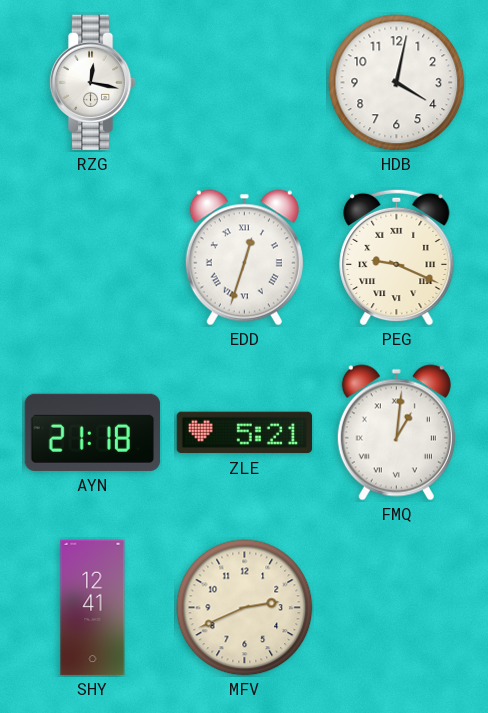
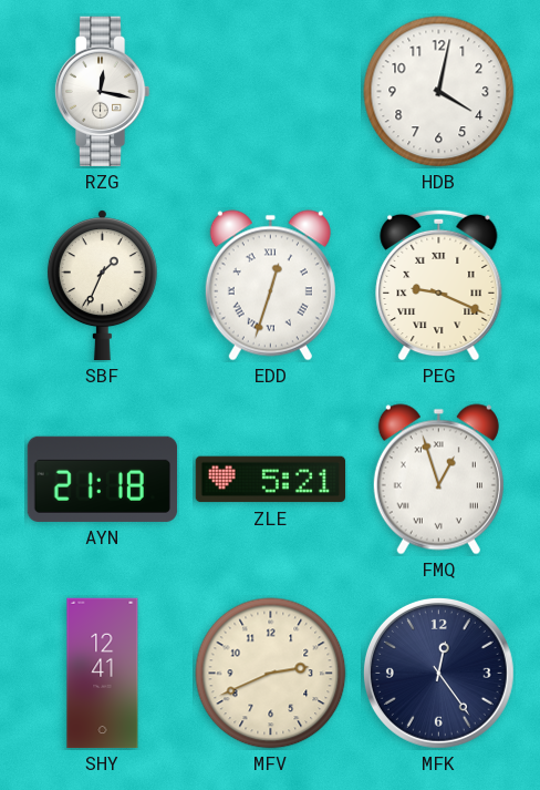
SBF: none -> 1:34 (102, 286)
FMQ: 1:01 -> 12:57 (438, 480)
MFK: none -> 12:24 (438, 673)
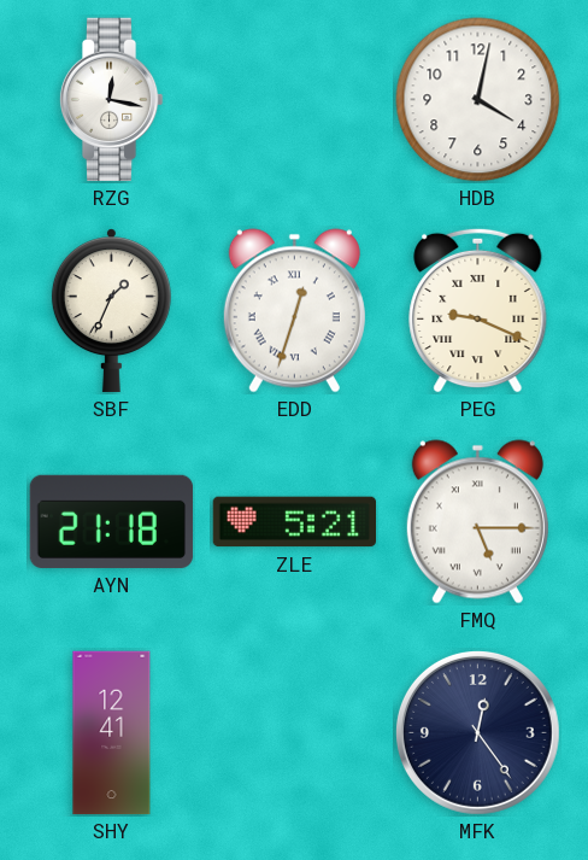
FMQ: 12:57 -> 5:15 (477, 522)
MFV: 2:41 -> none (271, 674)
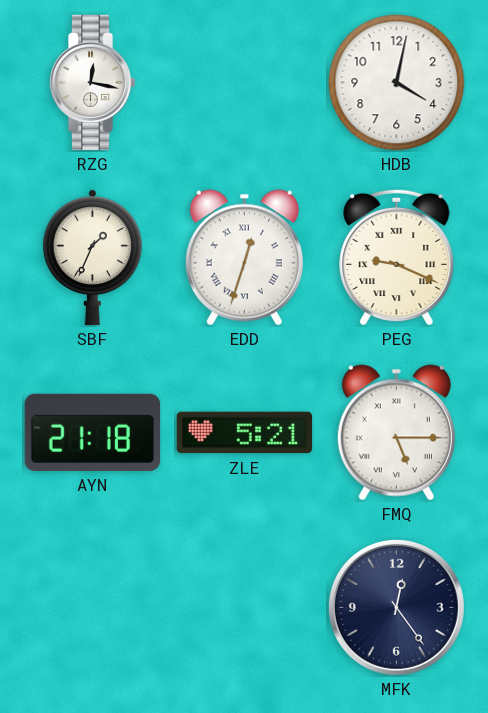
SHY: 12:41 -> none (112, 733)
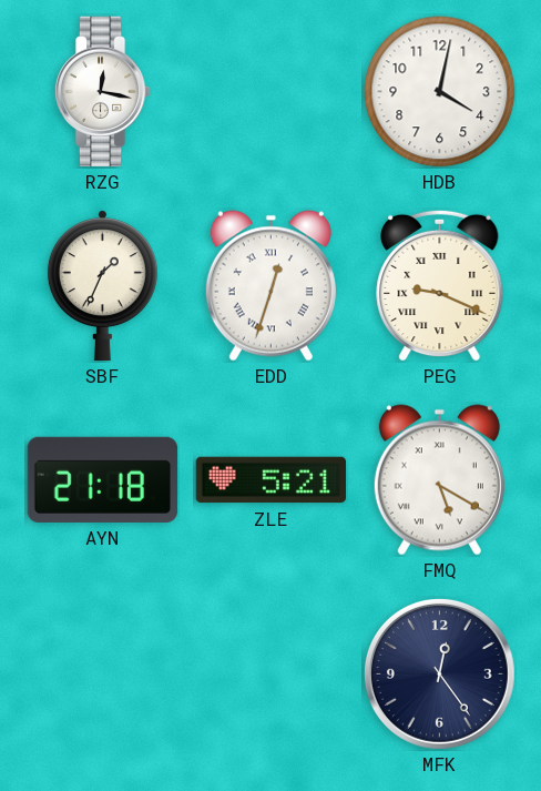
FMQ: 5:15 -> 5:20 (439, 480)
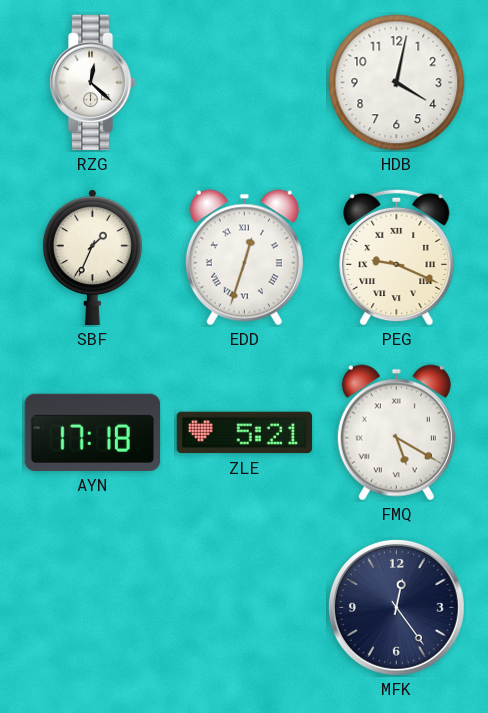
RZG: 12:17 -> 12:22 (92, 83)
AYN: 21:18 -> 17:18 (93, 432)
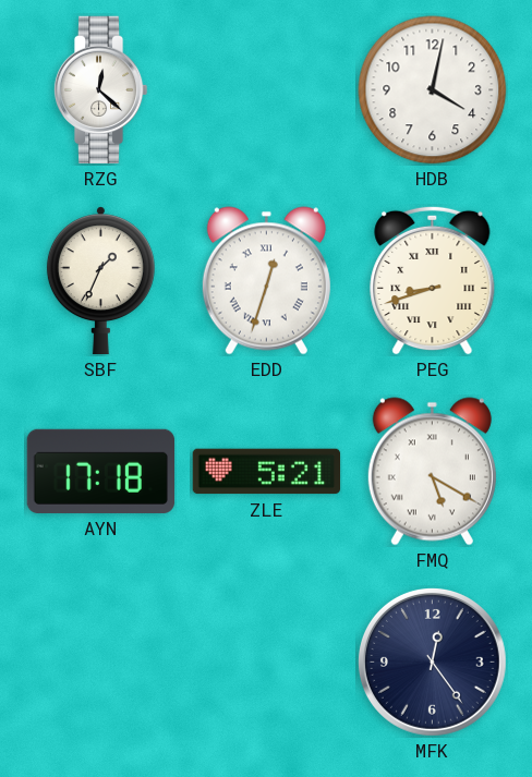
PEG: 9:19 -> 8:42 (433, 280)
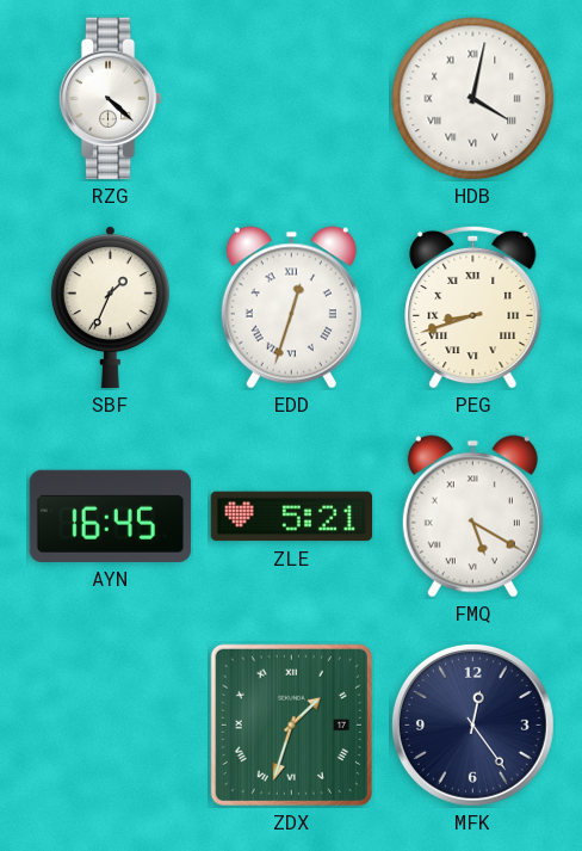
RZG: 12:22 -> 4:22 (110, 99)
HDB numerals: Arabic -> Roman (473, 99)
AYN: 17:18 -> 16:45 (111, 516)
ZDX: none -> 1:33 (291, 724)
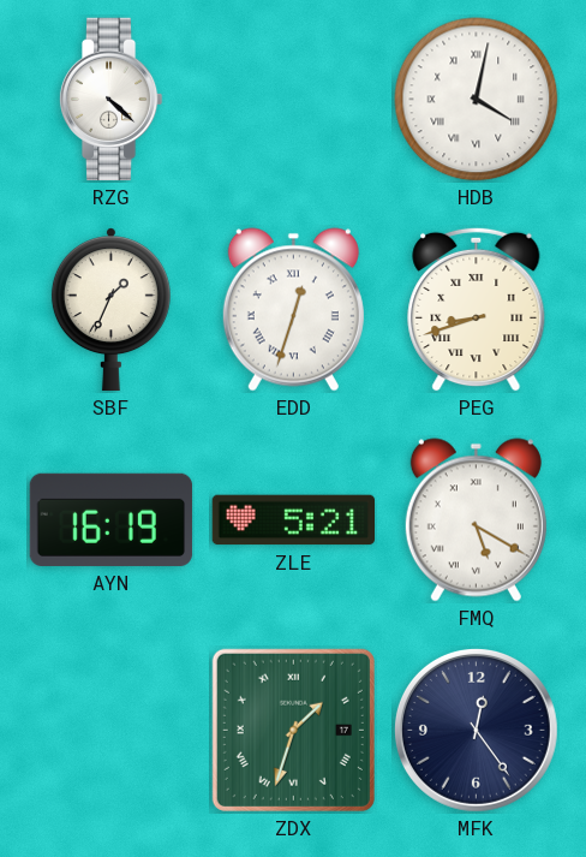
AYN: 16:45 -> 16:19 (112, 519)
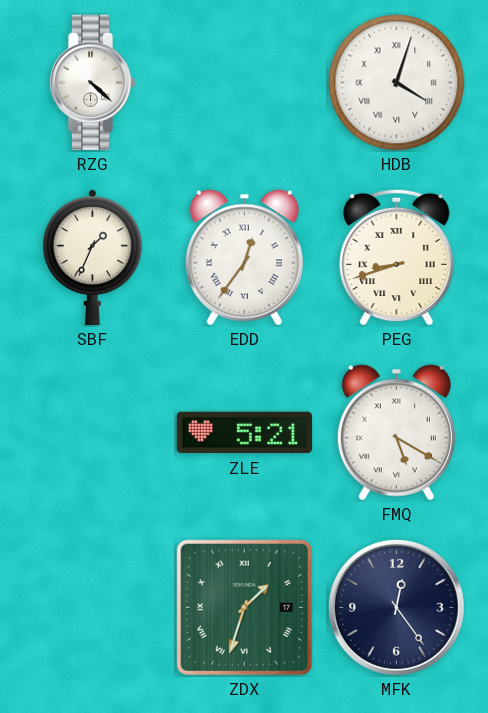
HDB: 4:02 -> 4:03 (397, 83)
EDD: 12:33 -> 12:36 (244, 258)
AYN: 16:19 -> none (112, 519)
